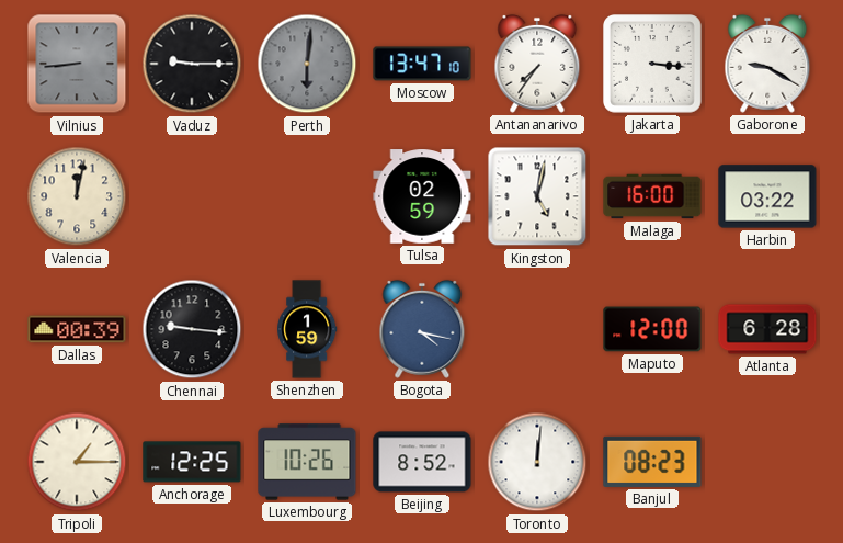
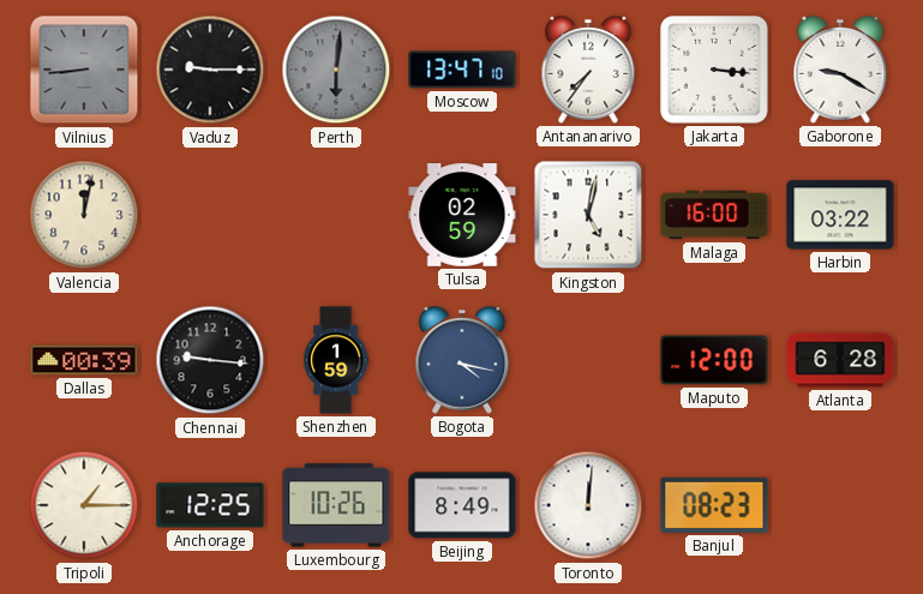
Beijing: 8:52 -> 8:49 (462, 505)
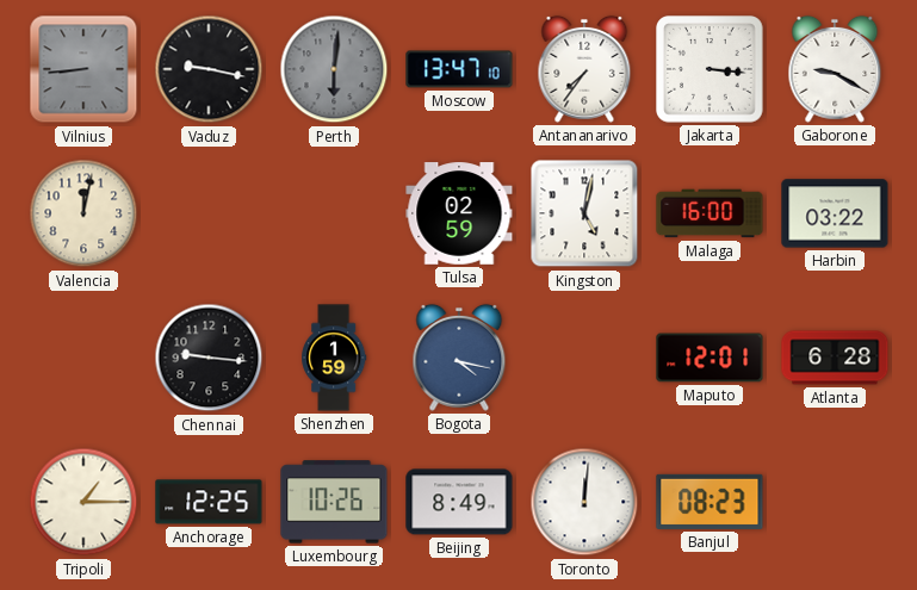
Vaduz: 9:15 -> 9:17 (209, 69)
Dallas: 00:39 -> none (84, 360)
Maputo: 12:00 -> 12:01 (710, 358)
